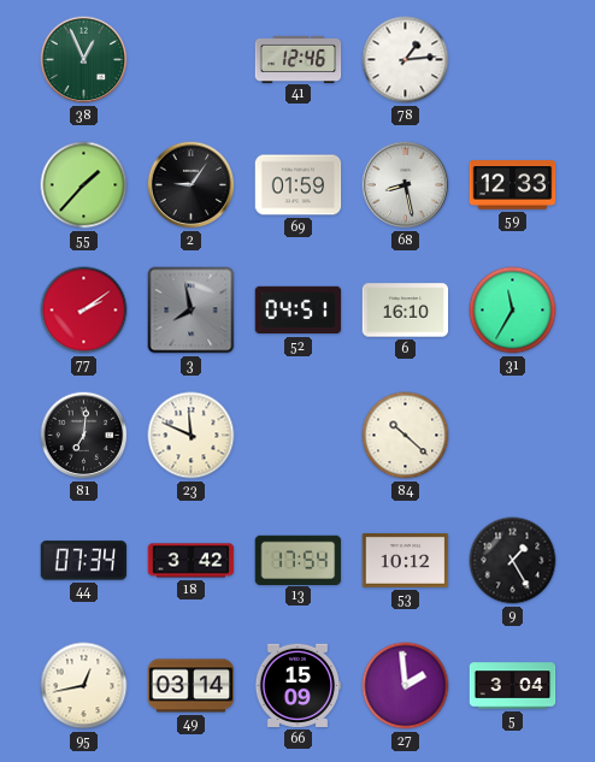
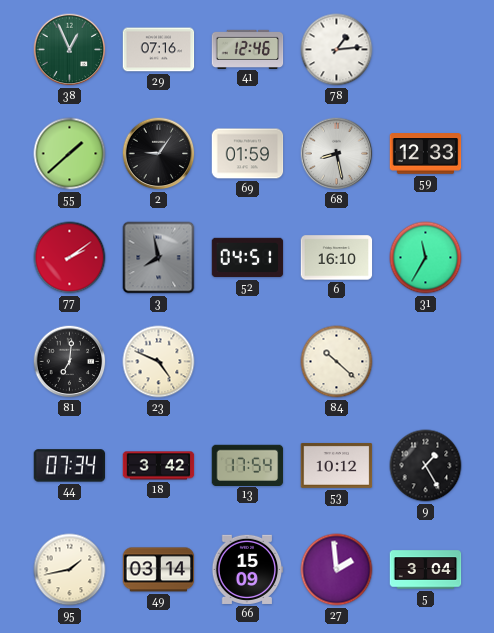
29: none -> 07:16 (159, 50)
55: 1:37 -> 1:38 (70, 154)
23: 11:49 -> 4:49 (159, 362)
95: 12:43 -> 1:43 (70, 570)
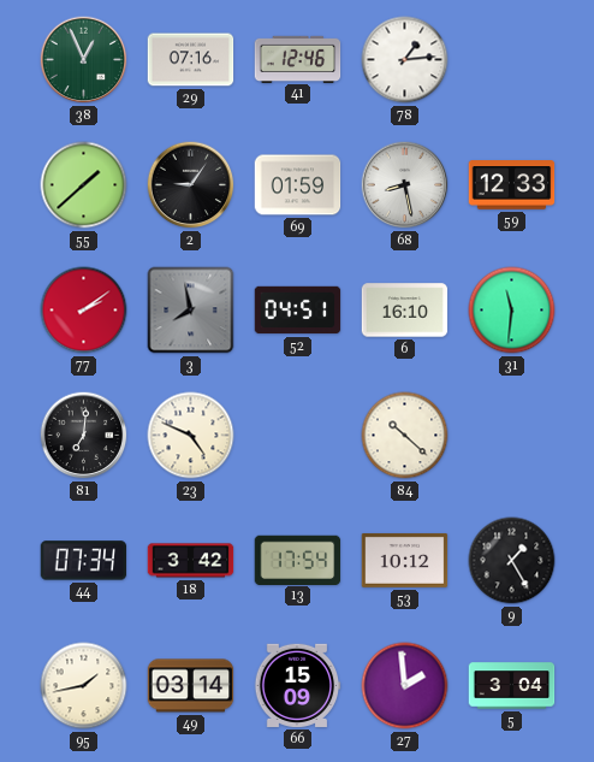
31: 11:35 -> 11:31 (512, 311)
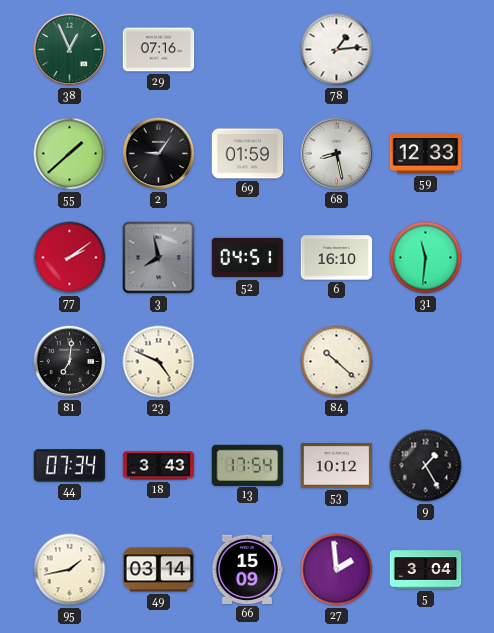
41: 12:46 -> none (298, 59)
18: 3:42 -> 3:43 (159, 466)
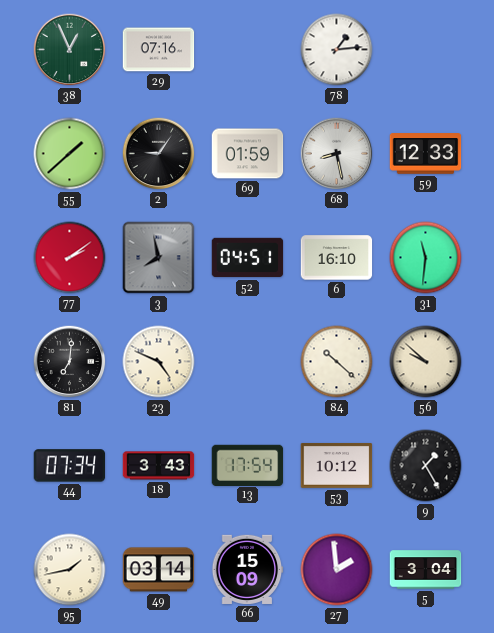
56: none -> 9:52 (426, 362)
